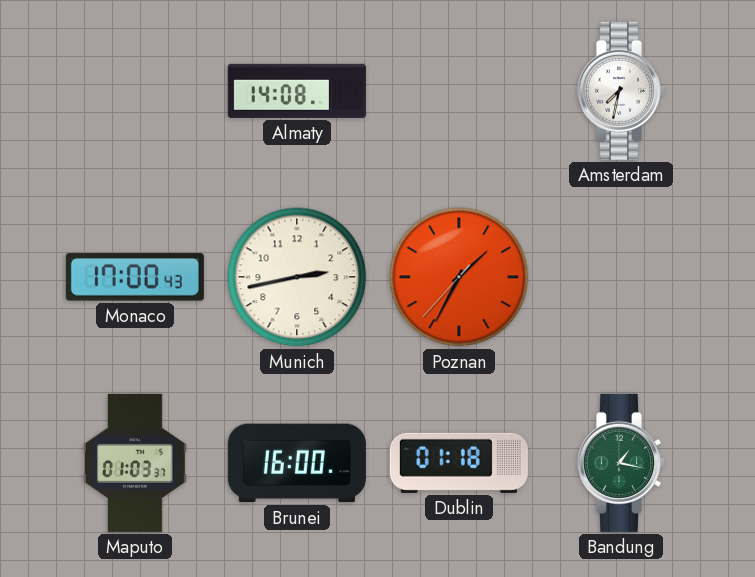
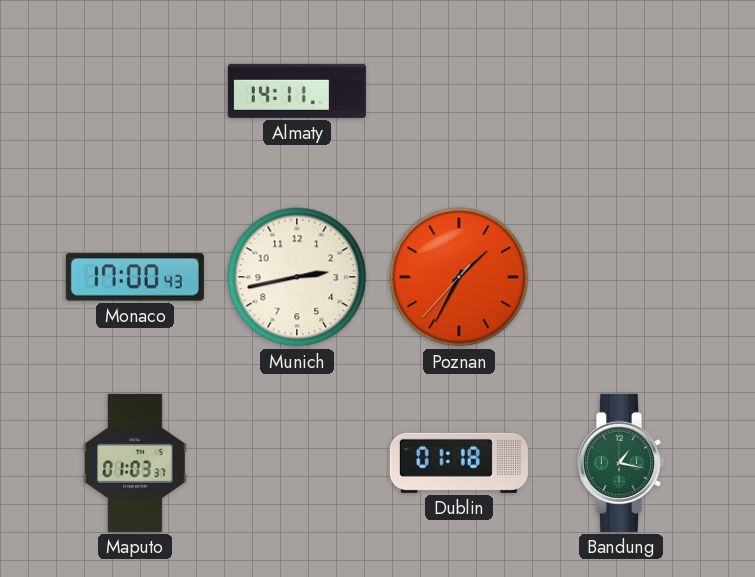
Almaty: 14:08 -> 14:11 (297, 91)
Amsterdam: 7:32 -> none (620, 91)
Brunei: 16:00 -> none (297, 463)
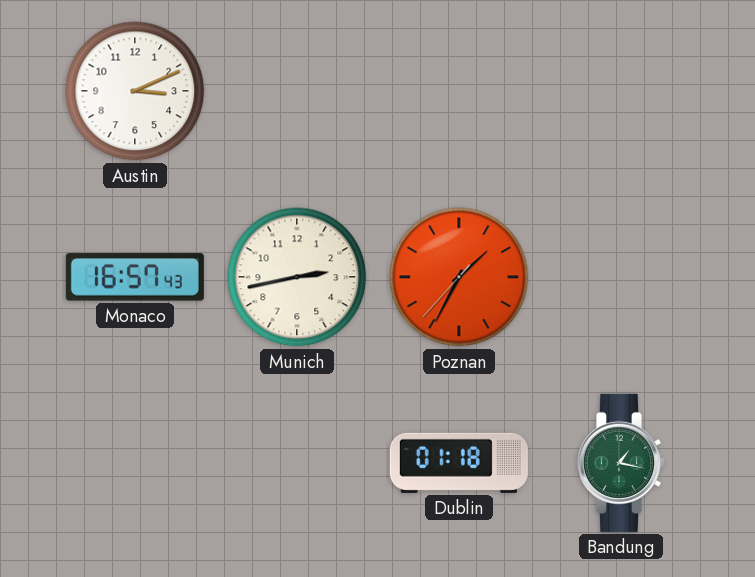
Austin: none -> 3:11 (135, 91)
Almaty: 14:11 -> none (297, 91)
Monaco: 17:00 -> 16:57 (135, 277)
Maputo: 01:03 -> none (135, 463)
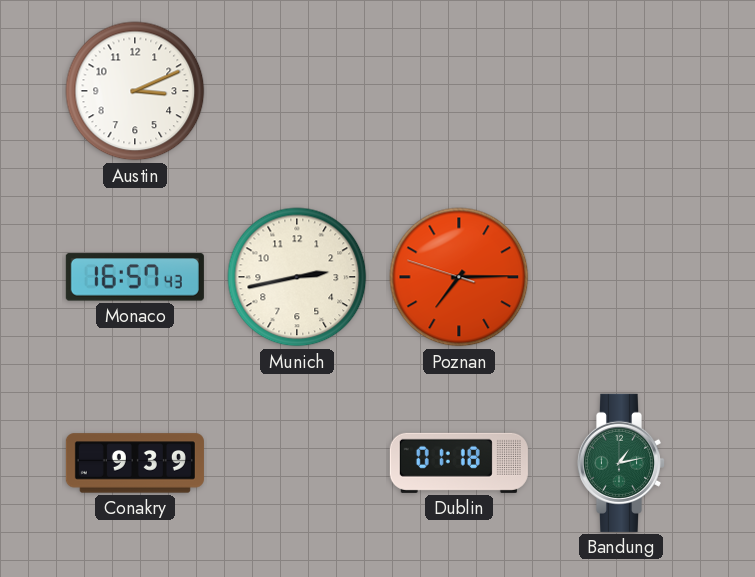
Poznan: 1:34 -> 7:14 (459, 277)
Conakry: none -> 9:39 (135, 463)
Bandung: 1:17 -> 1:13 (620, 463)
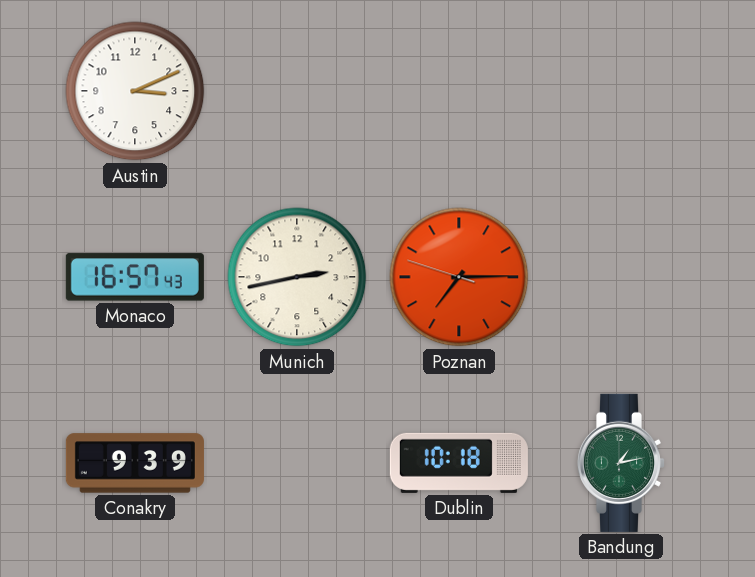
Dublin: 01:18 -> 10:18 (459, 463)
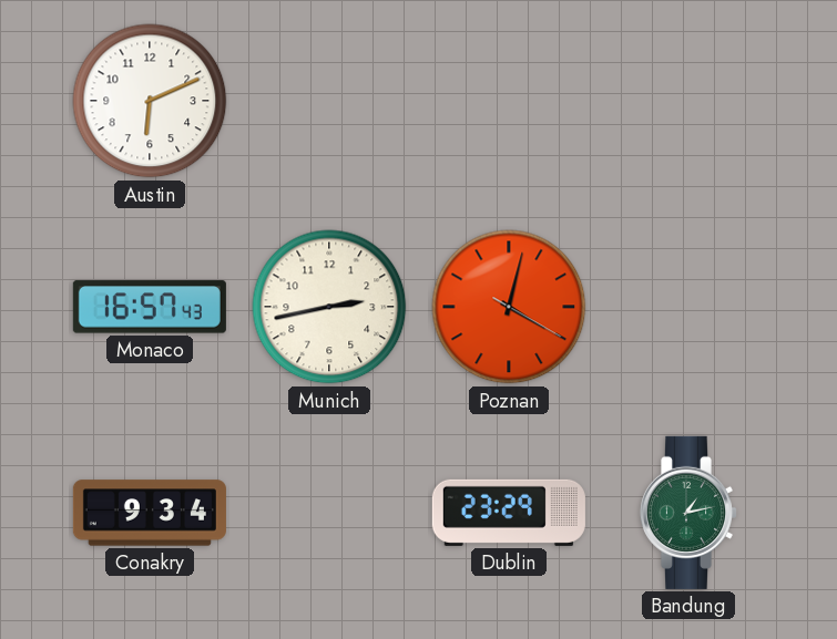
Austin: 3:11 -> 6:11 (150, 101)
Poznan: 7:14 -> 4:02 (509, 307)
Conakry: 9:39 -> 9:34 (150, 513)
Dublin: 10:18 -> 23:29 (509, 513)
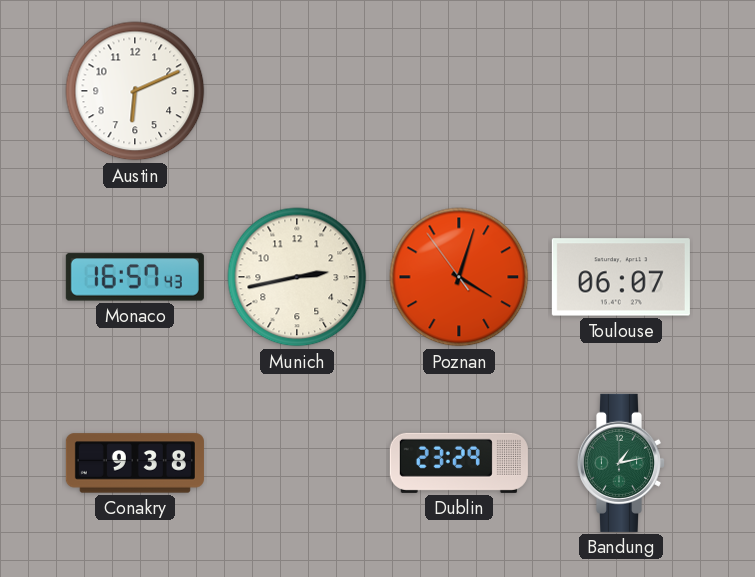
Poznan: 4:02:20 -> 4:02:54 (459, 277)
Toulouse: none -> 06:07 (621, 277)
Conakry: 9:34 -> 9:38 (135, 463)
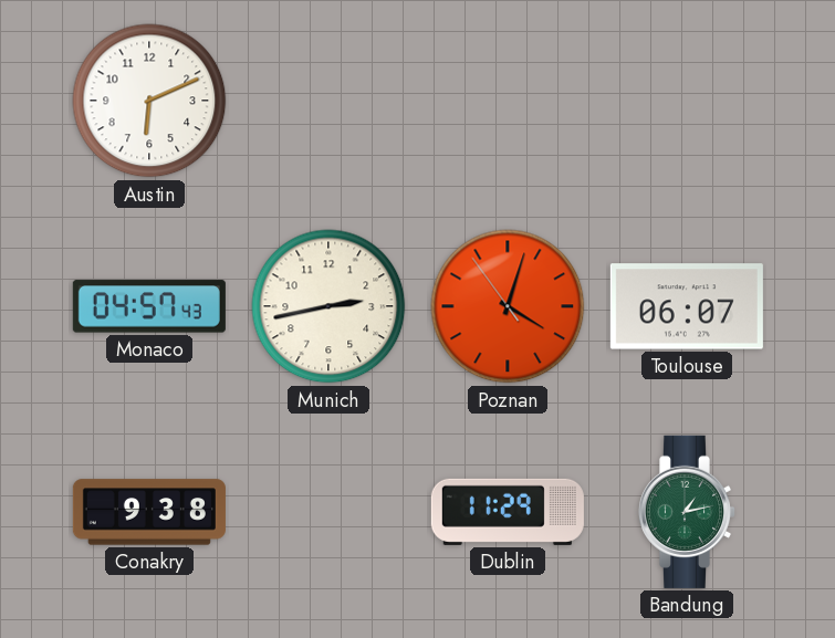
Monaco: 16:57 -> 04:57 (149, 306)
Dublin: 23:29 -> 11:29 (508, 512)
